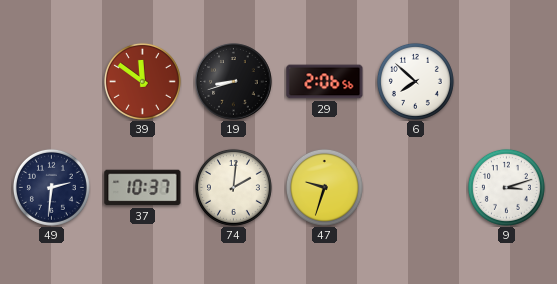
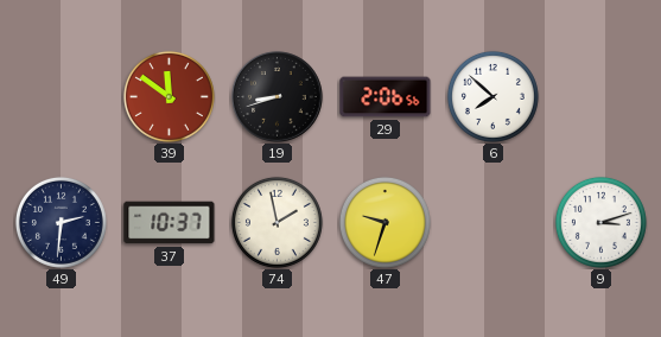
74: 2:01 -> 1:58 (277, 222)
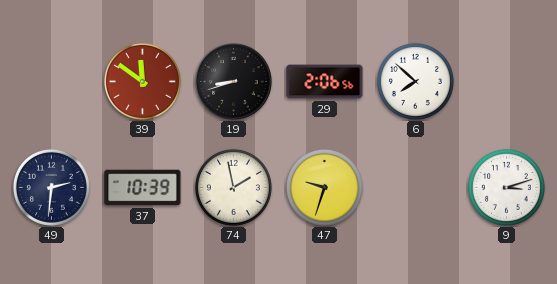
37: 10:37 -> 10:39 (143, 188)
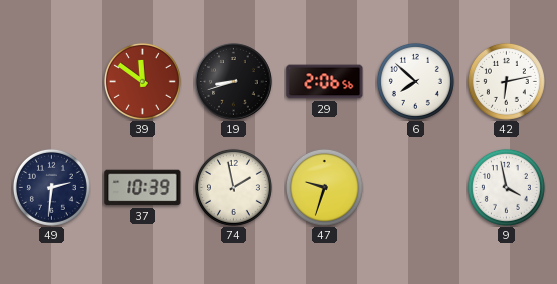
42: none -> 6:13 (506, 81)
9: 3:12 -> 3:58 (506, 187)
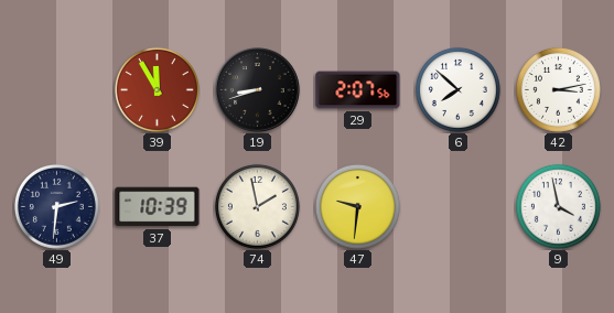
39: 11:51 -> 11:55 (157, 89)
29: 2:06 -> 2:07 (358, 90)
42: 6:13 -> 3:13 (558, 89)
47: 9:33 -> 9:31 (357, 206)
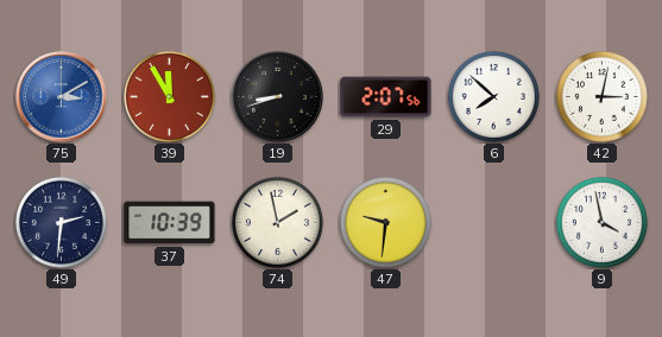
75: none -> 3:10 (62, 97)
42: 3:13 -> 3:02 (601, 96)
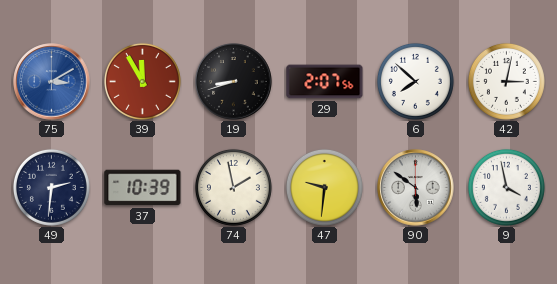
90: none -> 5:51 (416, 188)
